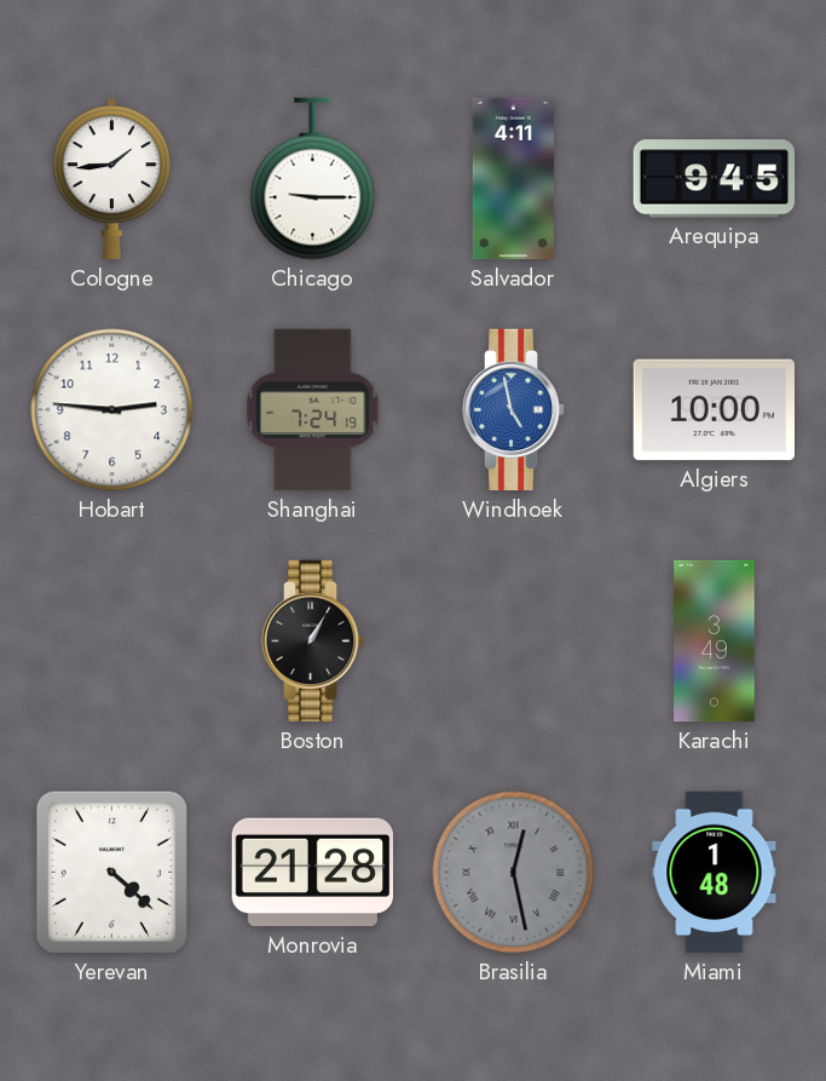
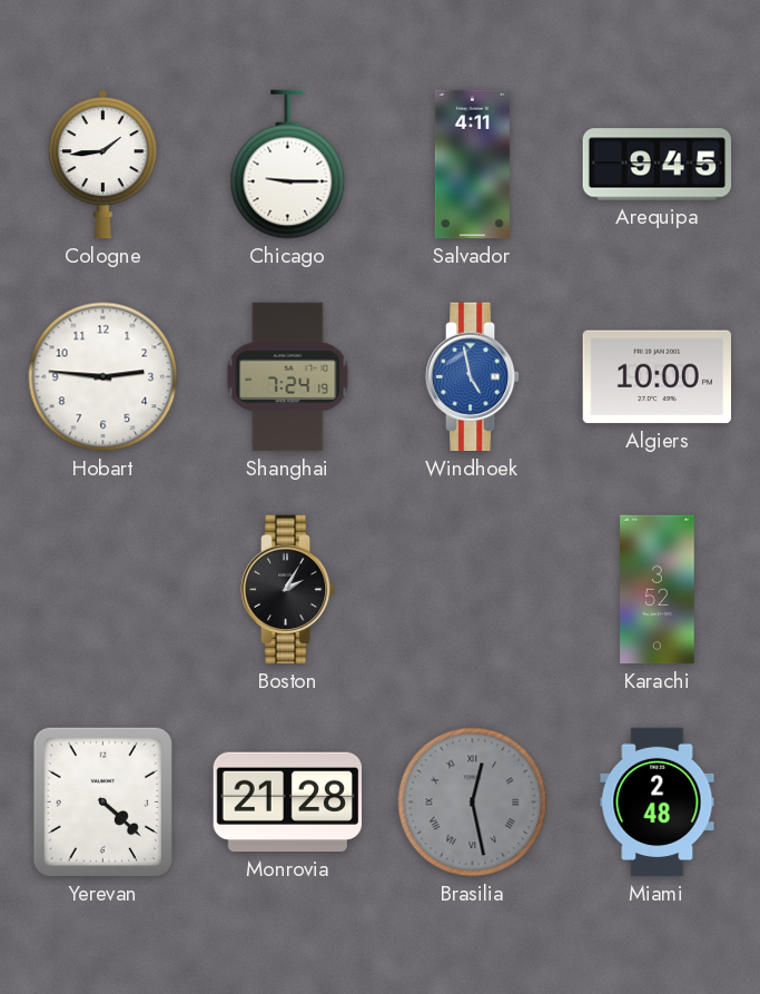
Boston: 1:05 -> 2:05 (288, 590)
Karachi: 3:49 -> 3:52 (658, 590)
Miami: 1:48 -> 2:48 (658, 803)
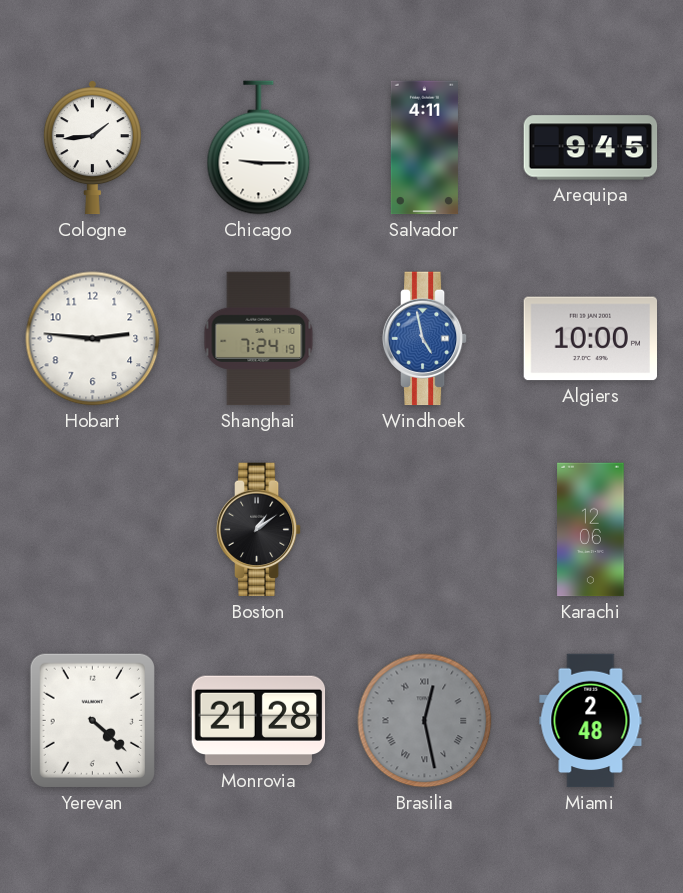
Boston: 2:05 -> 1:09 (259, 530)
Karachi: 3:52 -> 12:06 (591, 530)
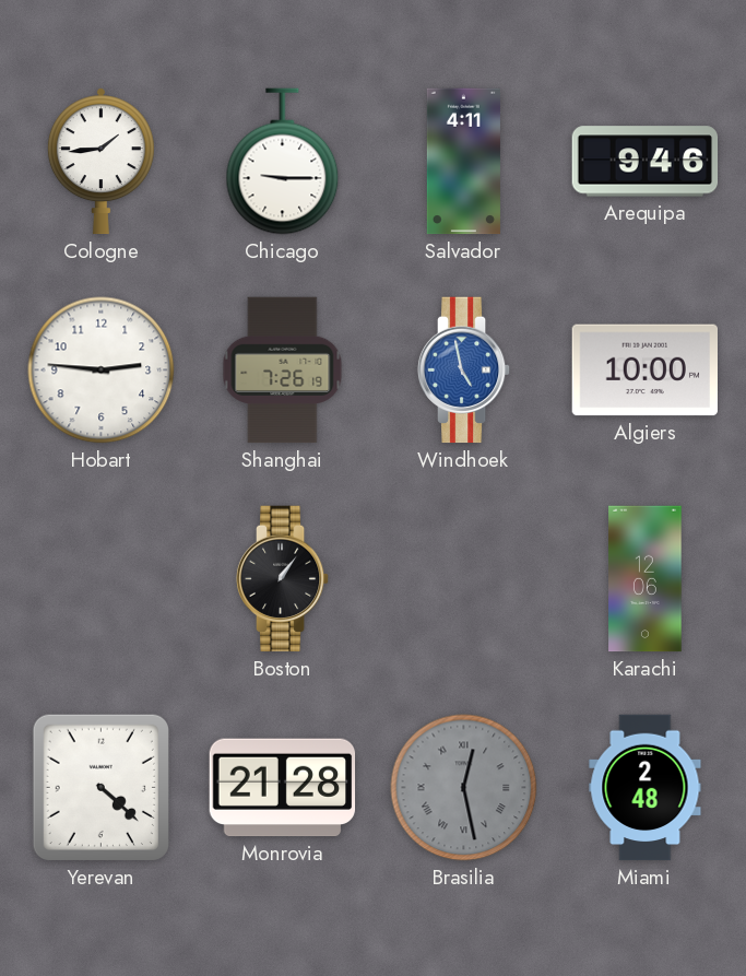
Arequipa: 9:45 -> 9:46 (646, 162)
Shanghai: 7:24 -> 7:26 (283, 371)
Boston: 1:09 -> 1:06 (283, 579)
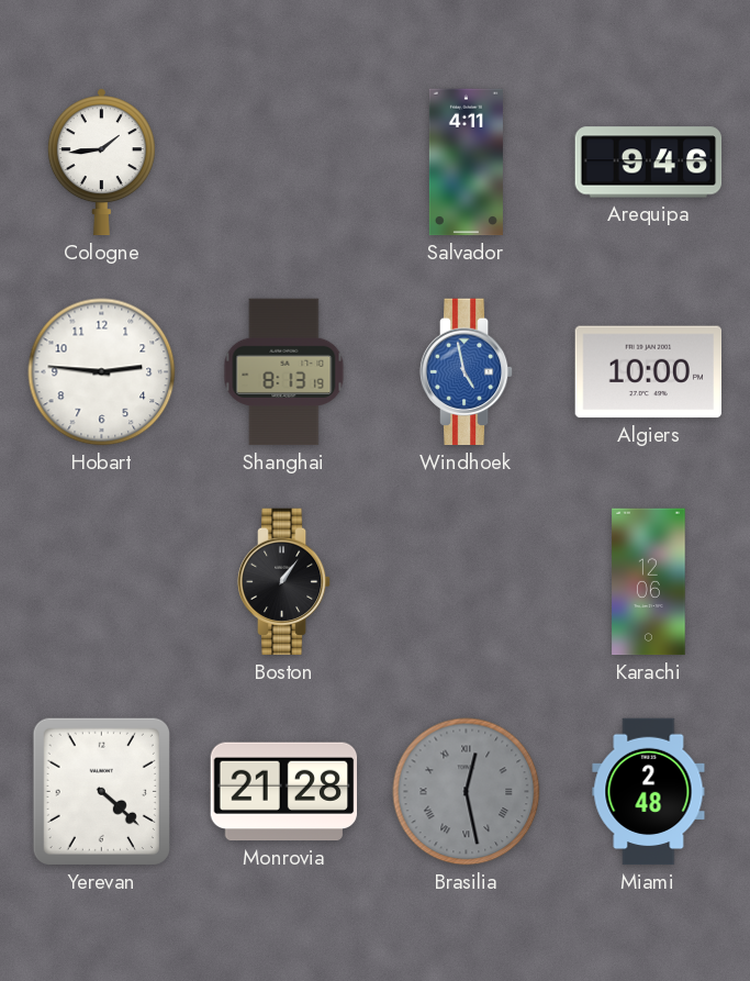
Chicago: 9:15 -> none (283, 162)
Shanghai: 7:26 -> 8:13 (284, 372)
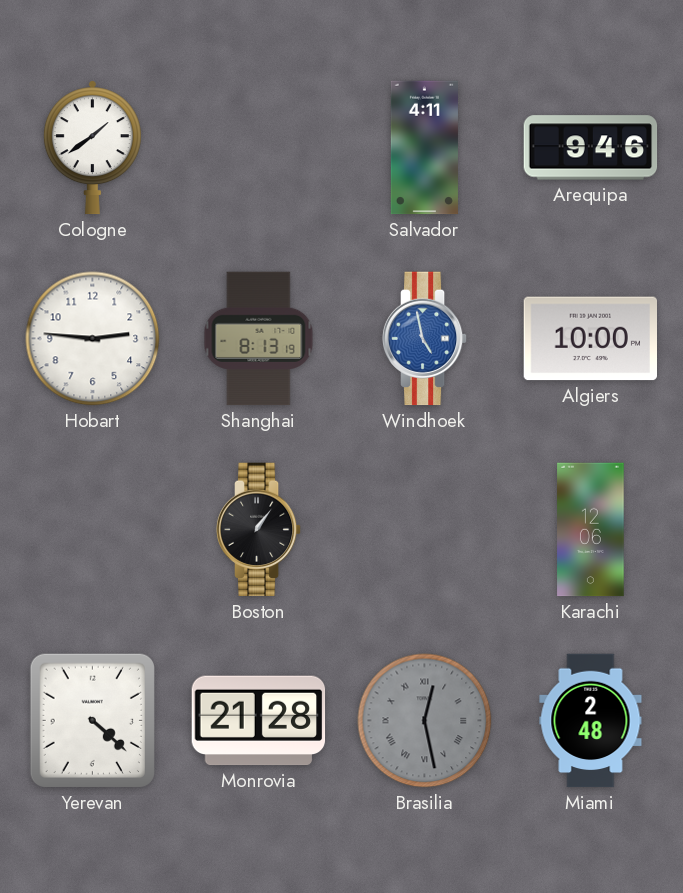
Cologne: 1:44 -> 1:39 (92, 148)
